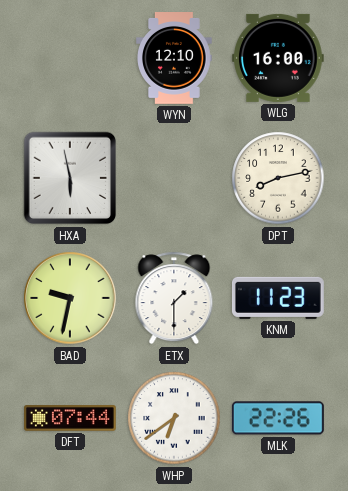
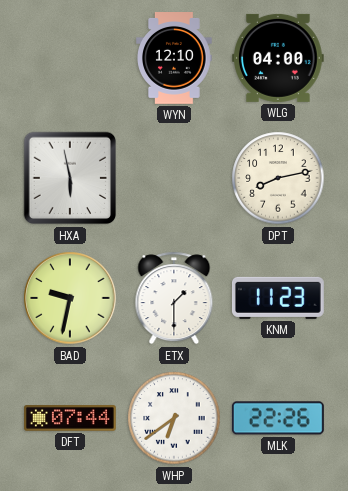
WLG: 16:00 -> 04:00 (278, 58)
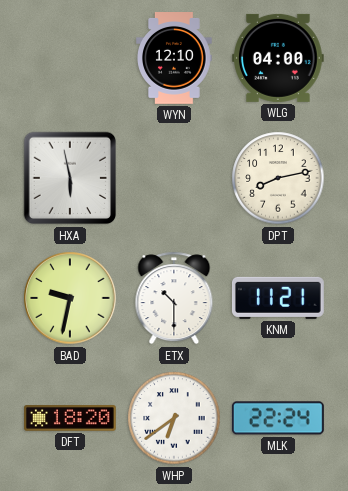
ETX: 1:30 -> 10:30 (174, 298)
KNM: 11:23 -> 11:21 (278, 298)
DFT: 07:44 -> 18:20 (71, 418)
MLK: 22:26 -> 22:24 (278, 418)
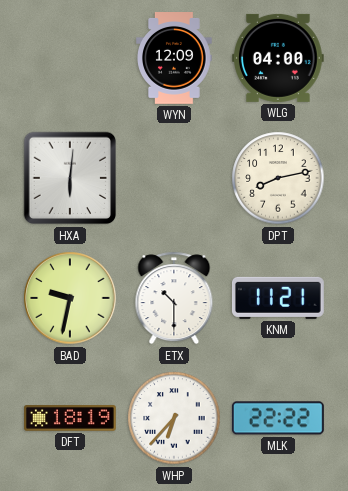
WYN: 12:10 -> 12:09 (174, 59)
HXA: 5:58 -> 6:01 (70, 178)
DFT: 18:20 -> 18:19 (71, 418)
WHP: 6:39 -> 6:37 (174, 418)
MLK: 22:24 -> 22:22 (278, 418)
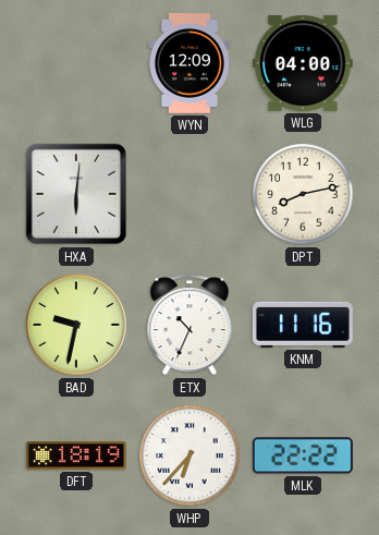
ETX: 10:30 -> 10:34 (189, 325)
KNM: 11:21 -> 11:16 (303, 325)
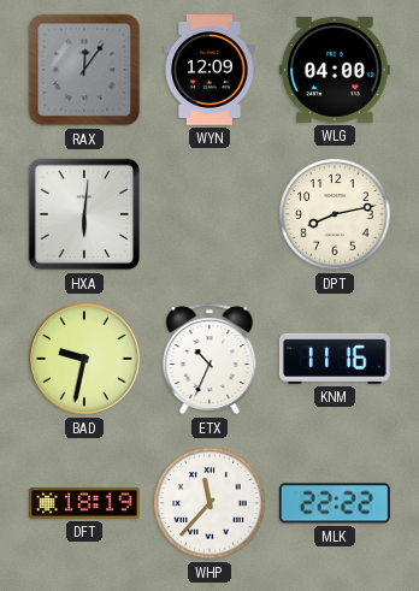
RAX: none -> 12:06 (84, 70)
WHP: 6:37 -> 11:37 (209, 503)
